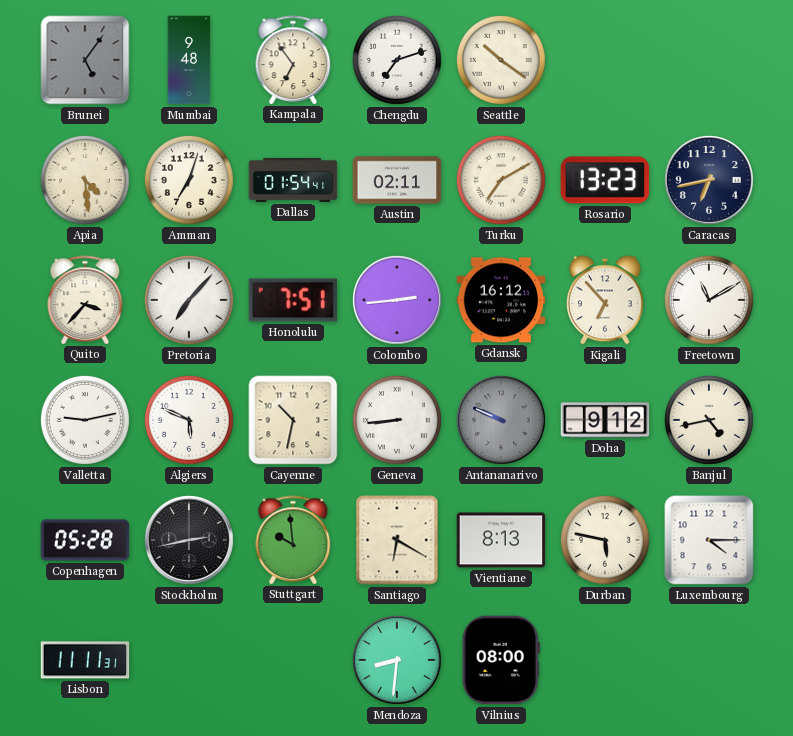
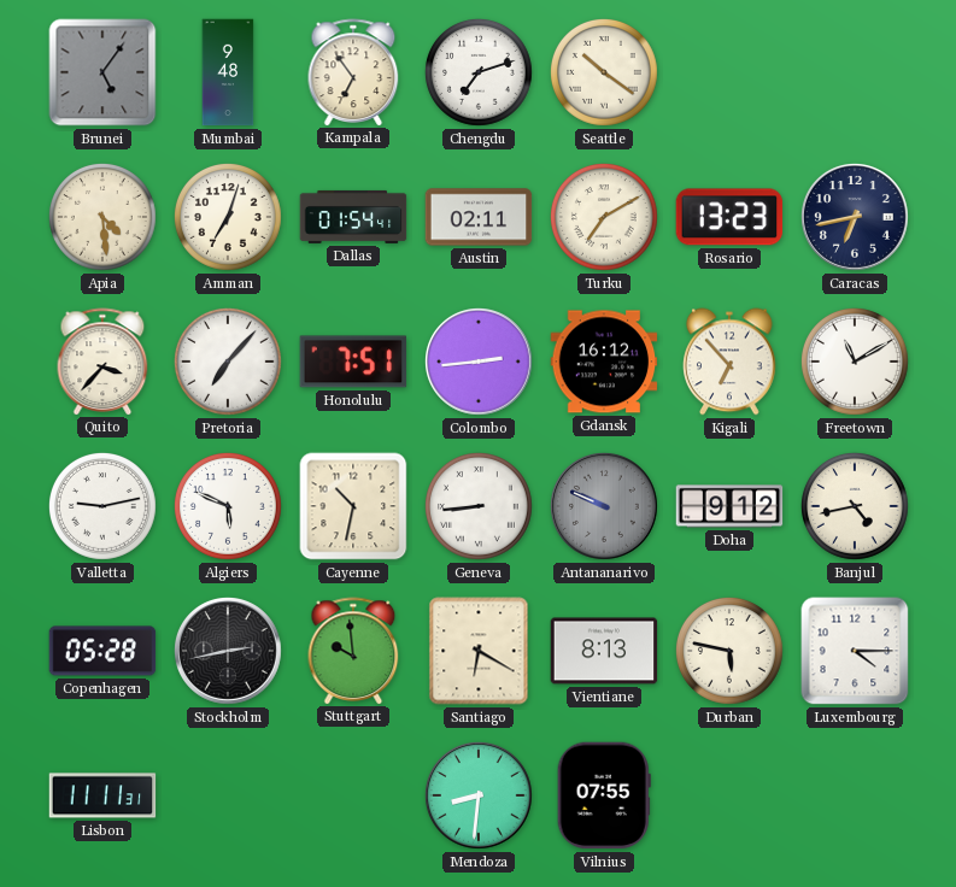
Vilnius: 08:00 -> 07:55 (604, 795)
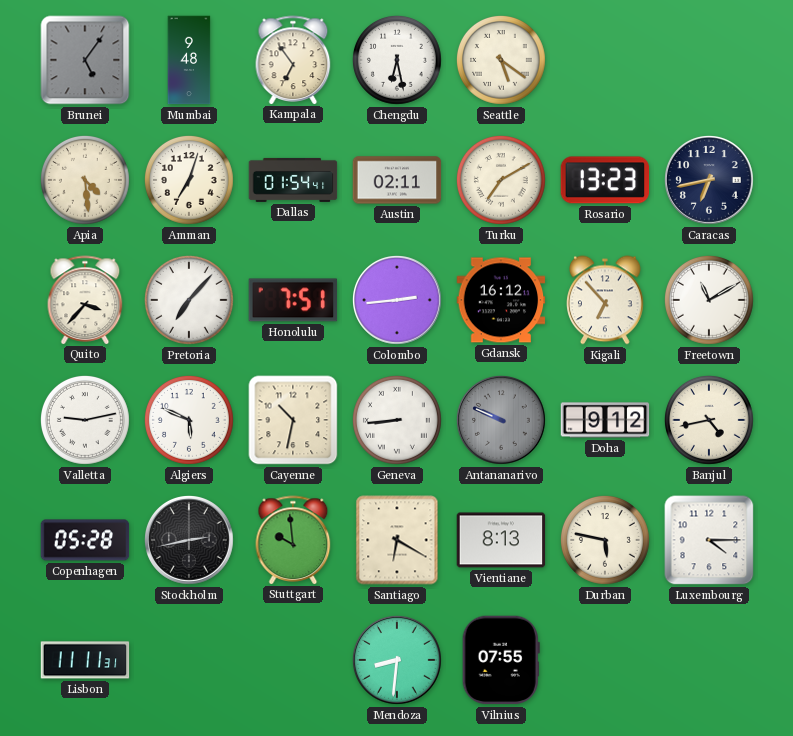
Chengdu: 7:12 -> 6:28 (398, 61)
Seattle: 10:21 -> 5:21 (502, 61)
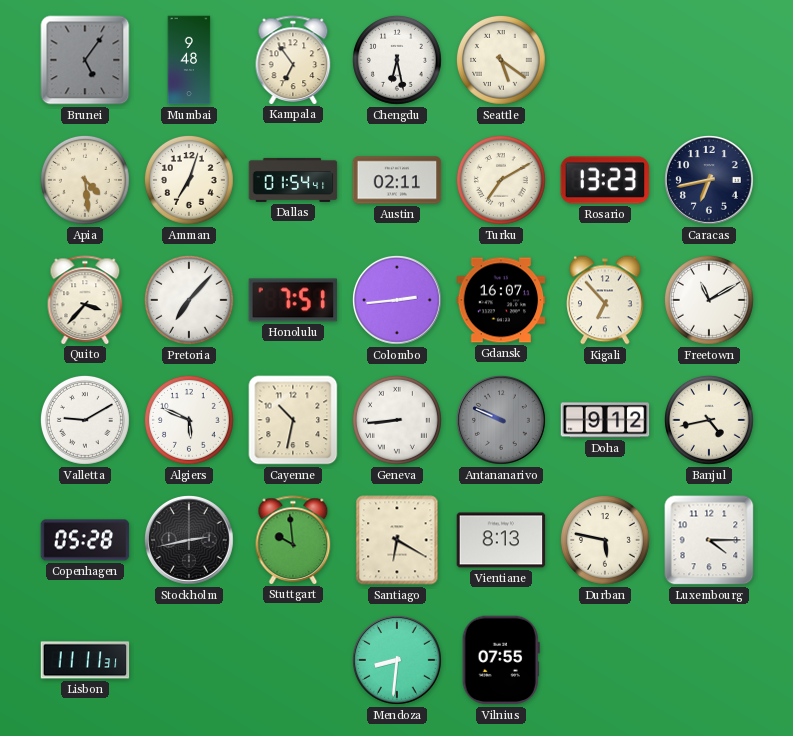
Gdansk: 16:12 -> 16:07 (501, 300)
Valletta: 9:13 -> 9:10 (86, 421)
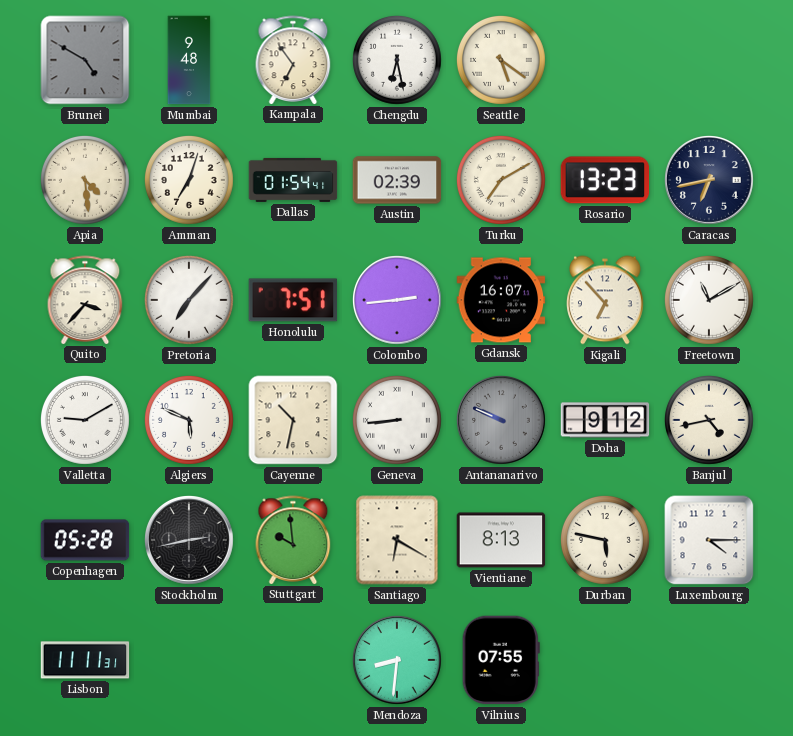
Brunei: 5:06 -> 4:50 (85, 60)
Austin: 02:11 -> 02:39 (397, 180)
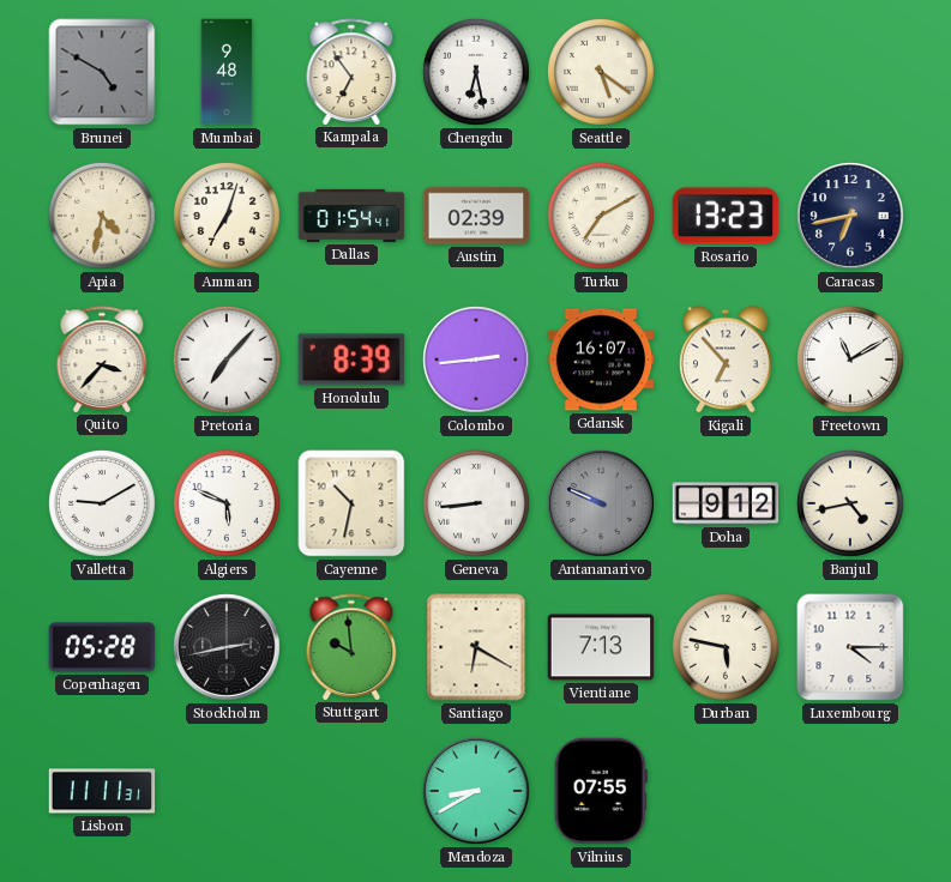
Apia: 4:29 -> 4:32 (103, 217)
Honolulu: 7:51 -> 8:39 (351, 360)
Vientiane: 8:13 -> 7:13 (601, 647)
Mendoza: 8:31 -> 8:40 (477, 792)
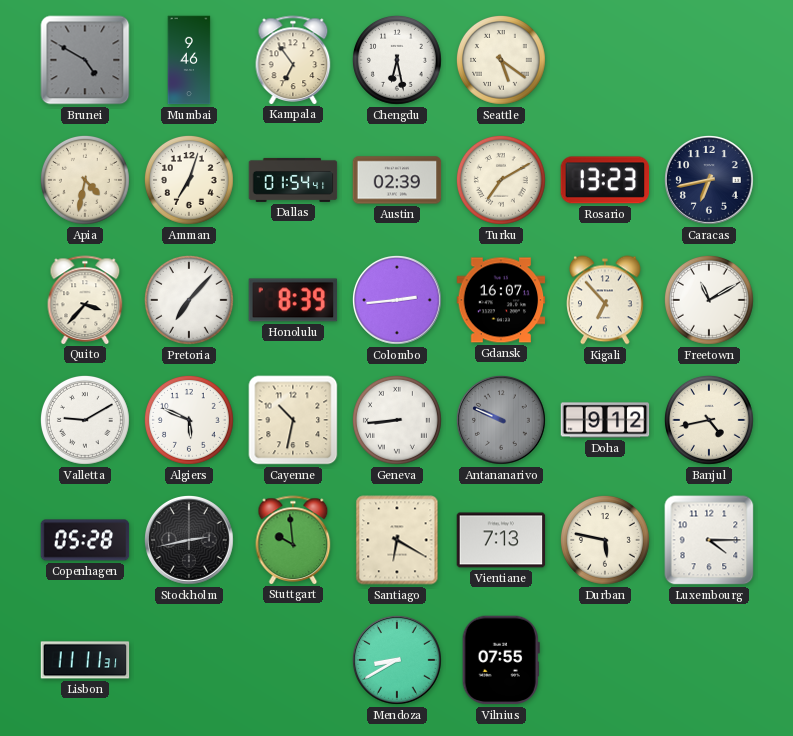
Mumbai: 9:48 -> 9:46 (189, 60)
